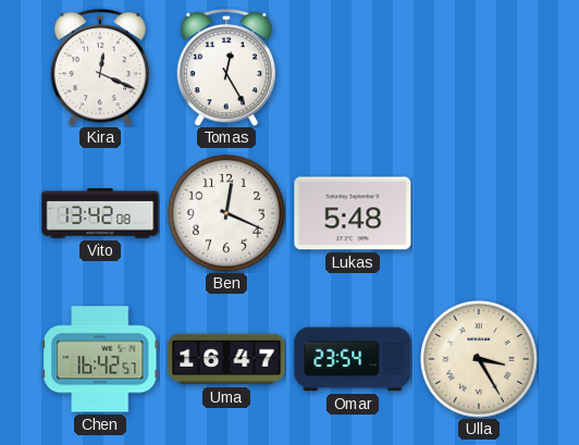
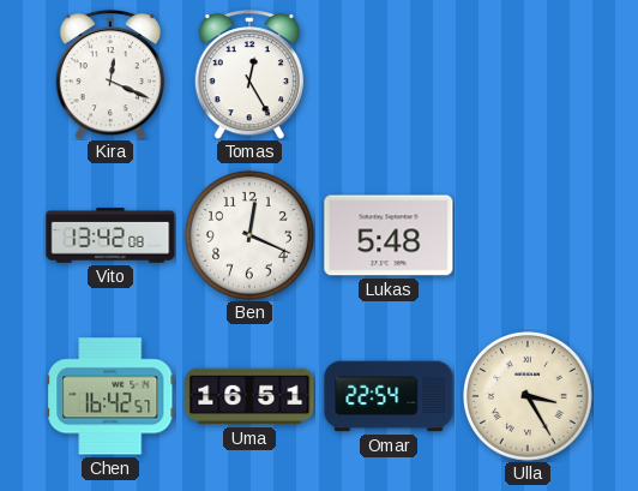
Uma: 16:47 -> 16:51 (249, 396)
Omar: 23:54 -> 22:54 (389, 396)
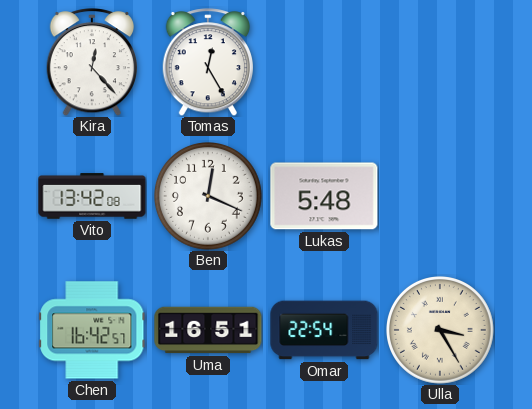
Kira: 12:19 -> 12:23 (91, 62)
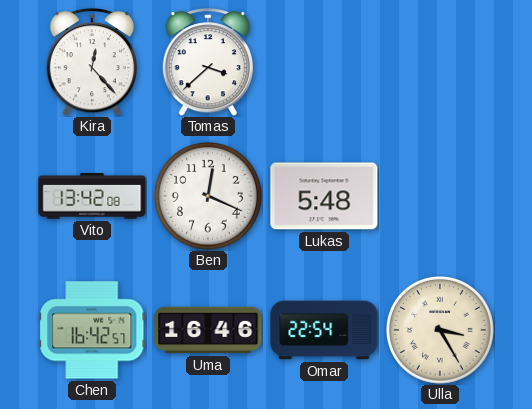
Tomas: 12:25 -> 3:38 (207, 62)
Uma: 16:51 -> 16:46 (208, 330)
